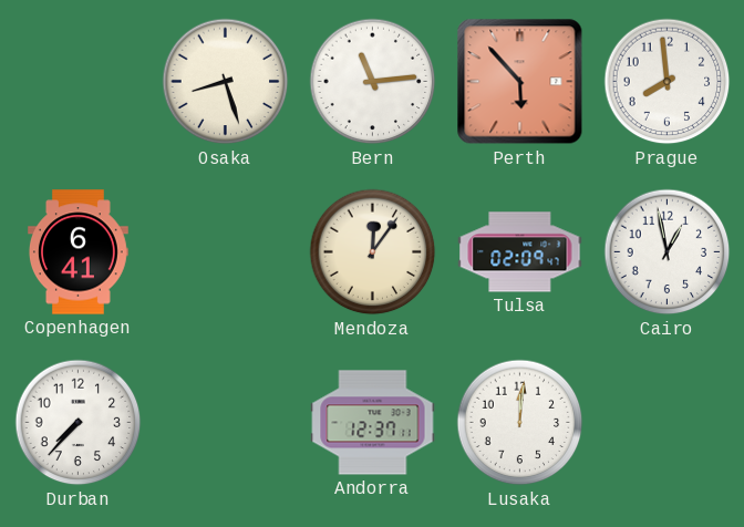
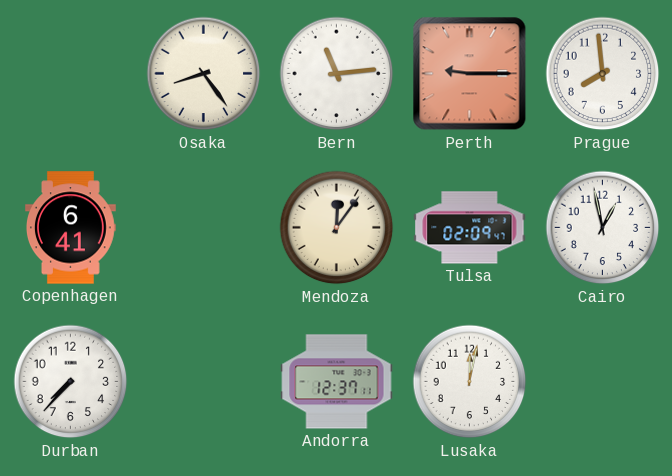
Osaka: 8:27 -> 8:24 (204, 74)
Perth: 5:53 -> 9:15 (470, 74)
Lusaka: 12:01 -> 12:02 (470, 382)
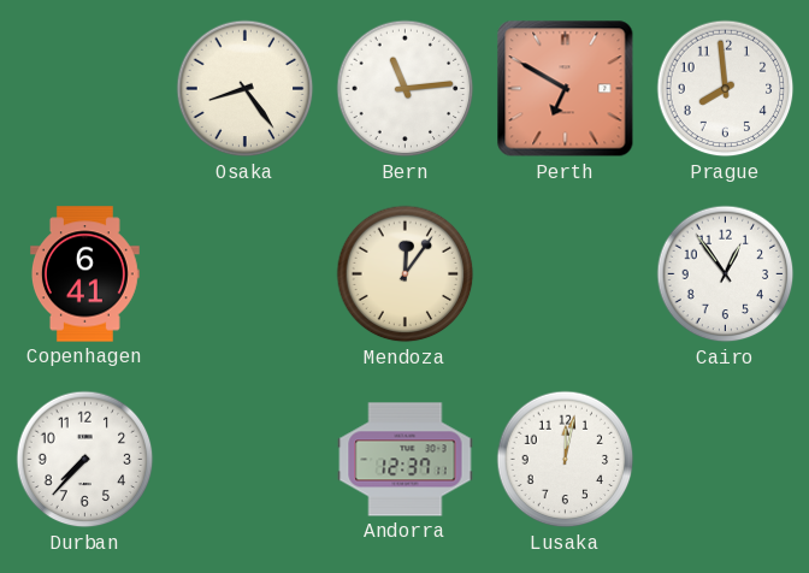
Perth: 9:15 -> 6:50 (566, 89)
Tulsa: 02:09 -> none (470, 228)
Cairo: 12:58 -> 12:54 (726, 274)
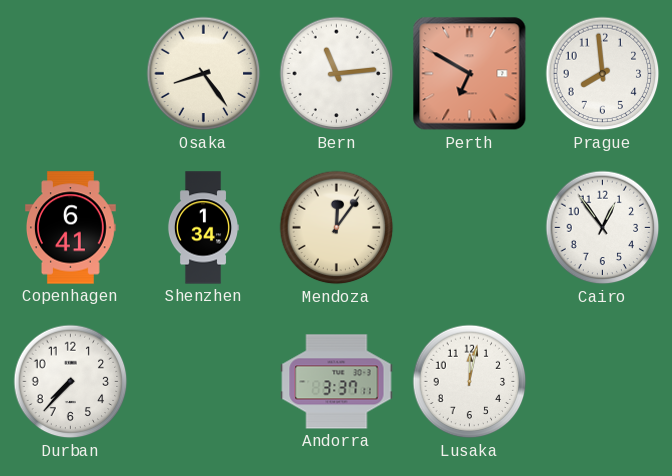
Shenzhen: none -> 1:34 (202, 228)
Andorra: 12:37 -> 3:37 (337, 382)
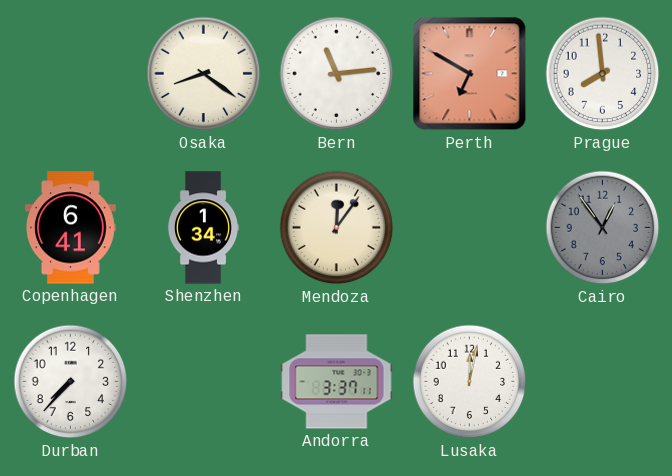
Osaka: 8:24 -> 8:21 (204, 74)
Cairo dial: white -> grey (603, 228)
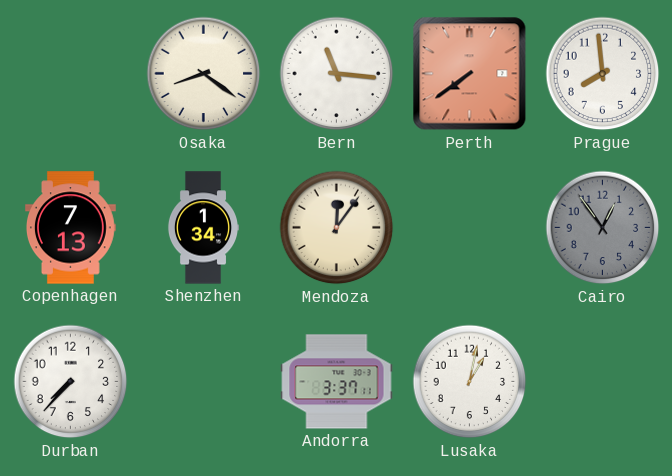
Bern: 11:14 -> 11:16 (337, 74)
Perth: 6:50 -> 7:39 (470, 74)
Copenhagen: 6:41 -> 7:13 (71, 228)
Lusaka: 12:02 -> 1:02 (470, 382)
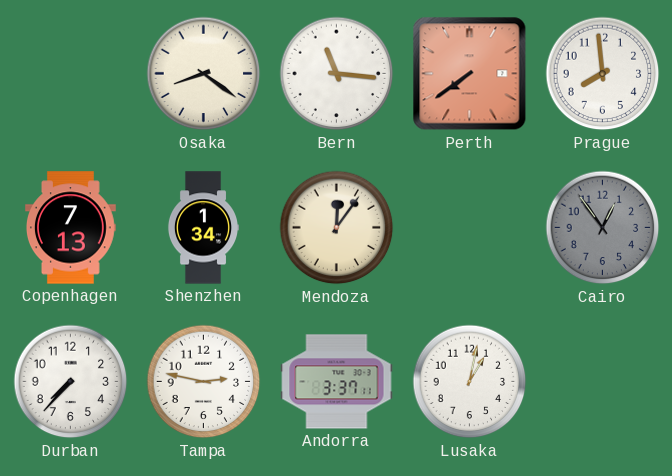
Tampa: none -> 2:47 (204, 382)
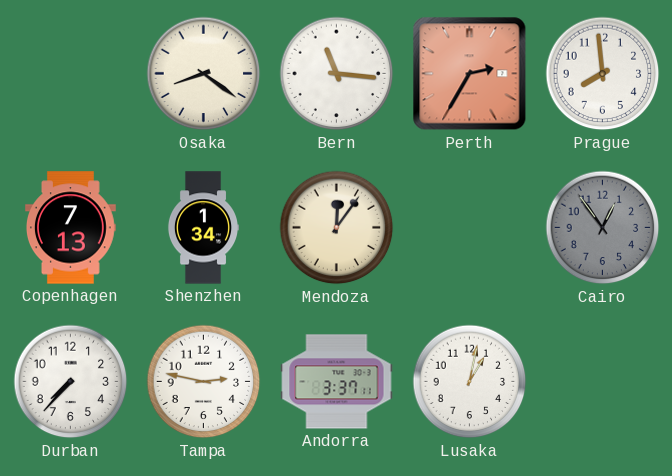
Perth: 7:39 -> 2:35 (470, 74)
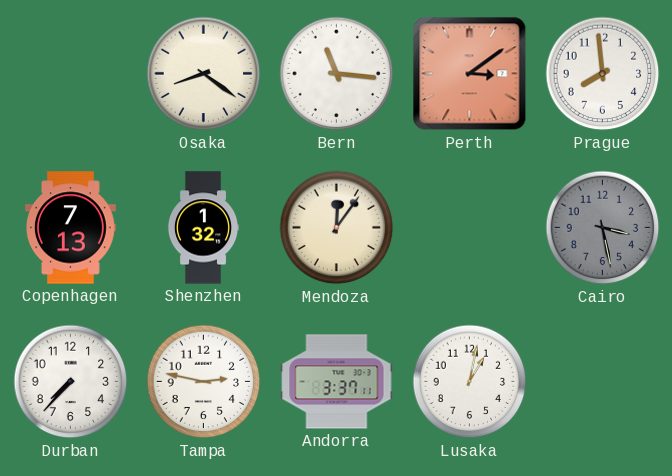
Perth: 2:35 -> 3:09 (470, 74)
Shenzhen: 1:34 -> 1:32 (202, 228)
Cairo: 12:54 -> 3:28 (603, 228)
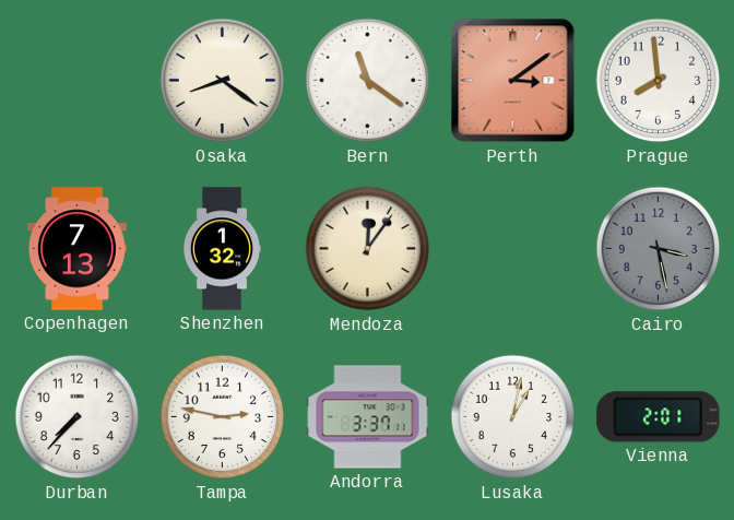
Bern: 11:16 -> 11:21 (368, 81)
Vienna: none -> 2:01 (659, 417)
